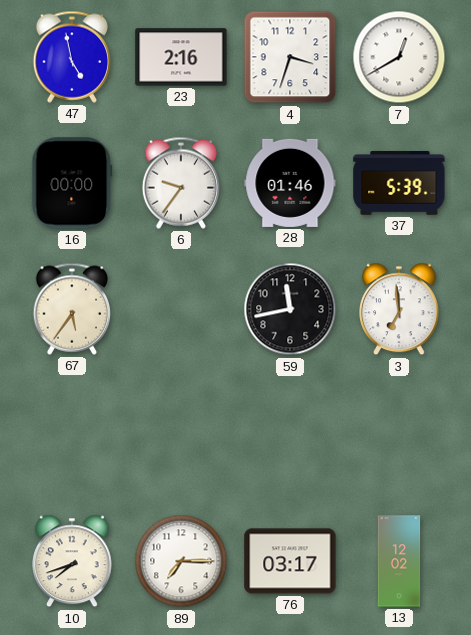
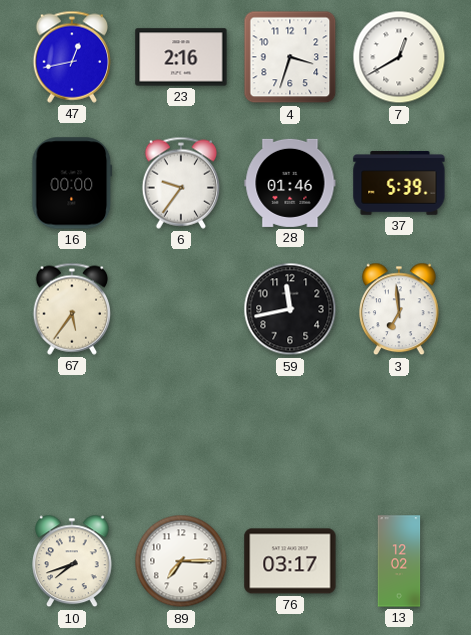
47: 4:58 -> 12:43 (71, 57)
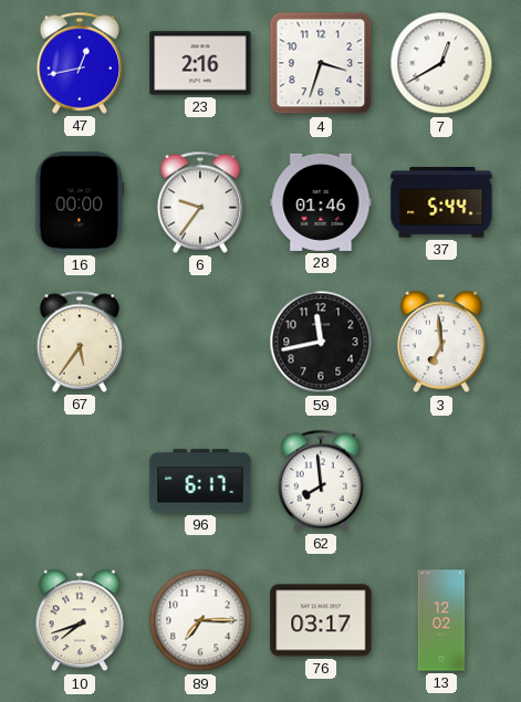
37: 5:39 -> 5:44 (441, 203)
96: none -> 6:17 (200, 481)
62: none -> 7:59 (320, 481)
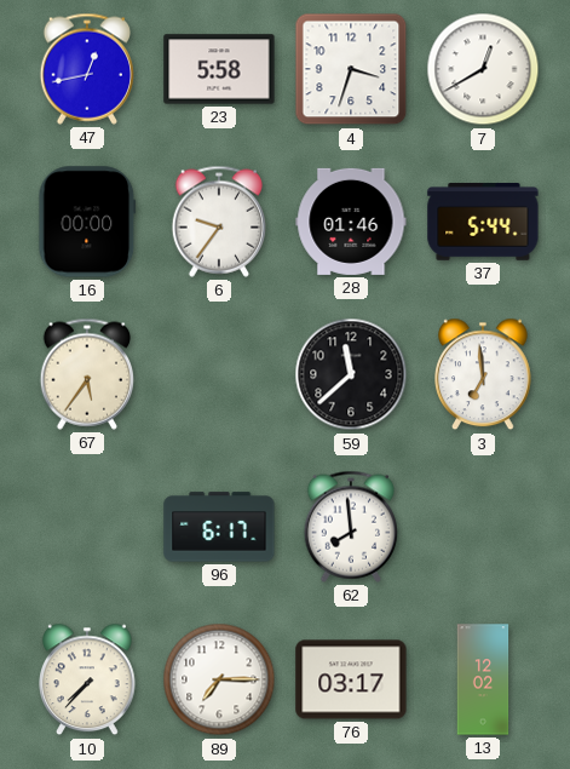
23: 2:16 -> 5:58 (219, 69)
59: 11:43 -> 11:38 (351, 374)
10: 7:42 -> 7:37 (88, 679)
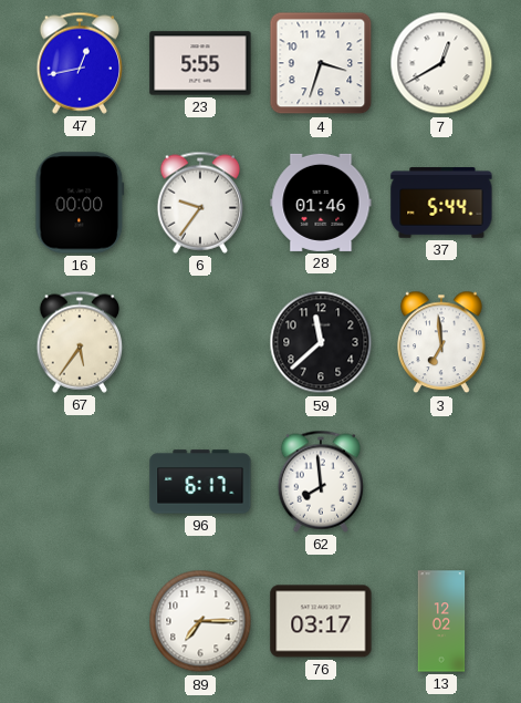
23: 5:58 -> 5:55 (200, 63)
10: 7:37 -> none (88, 679)
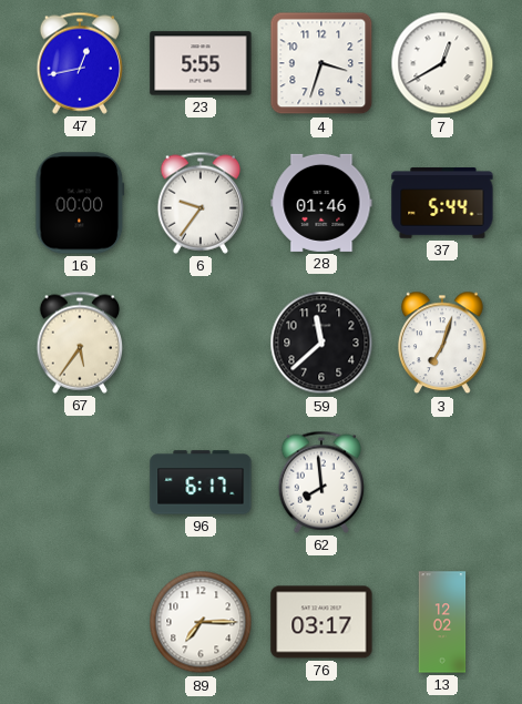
3: 6:59 -> 7:03 (443, 343)
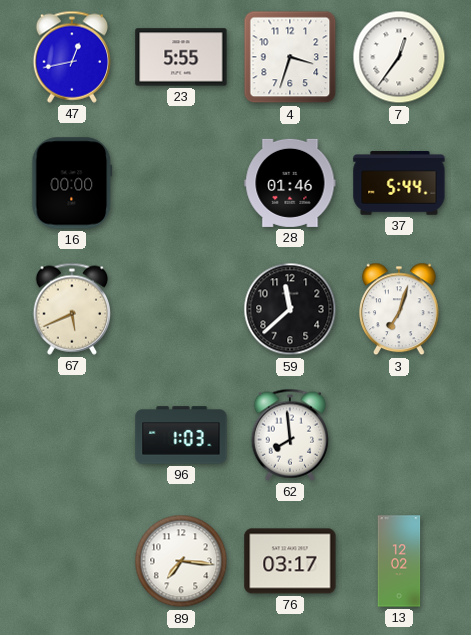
7: 12:40 -> 12:36 (399, 57)
6: 9:36 -> none (199, 203)
67: 5:36 -> 5:41 (71, 309)
96: 6:17 -> 1:03 (181, 435)
89: 7:15 -> 7:16 (181, 561)
